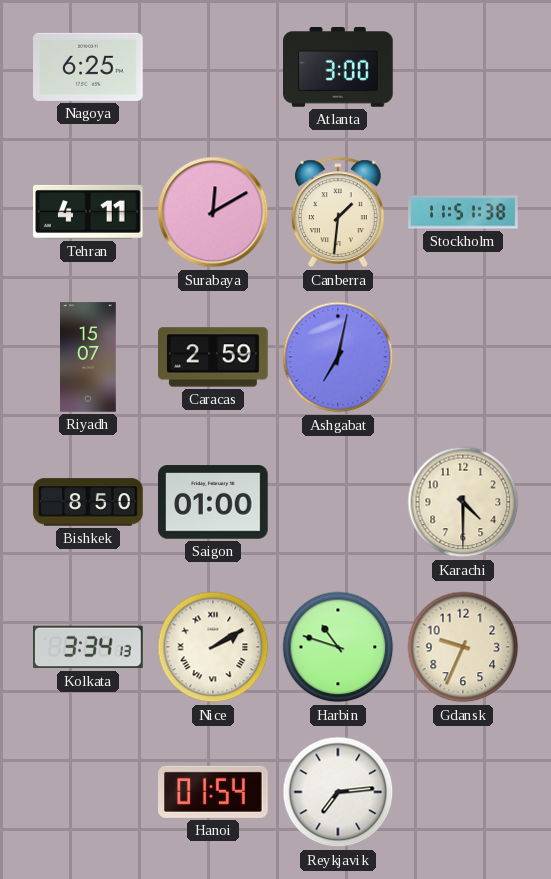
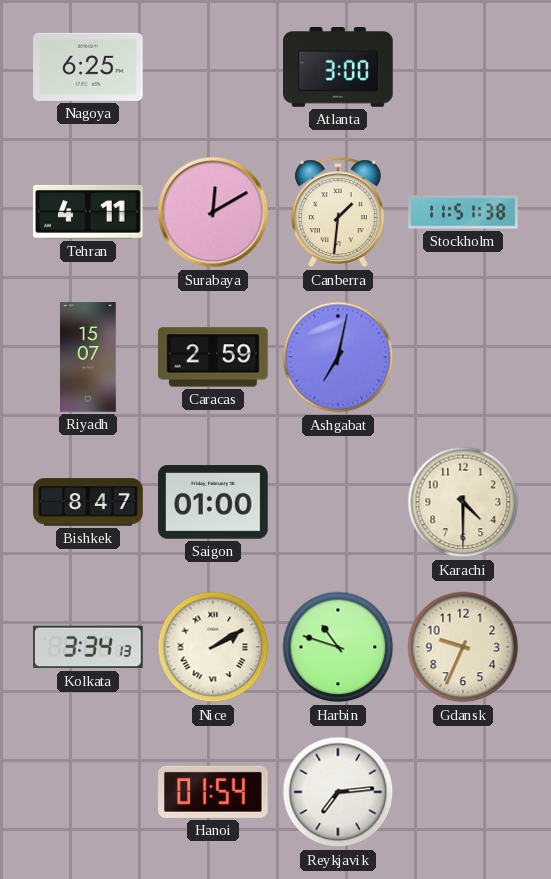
Bishkek: 8:50 -> 8:47 (88, 502)
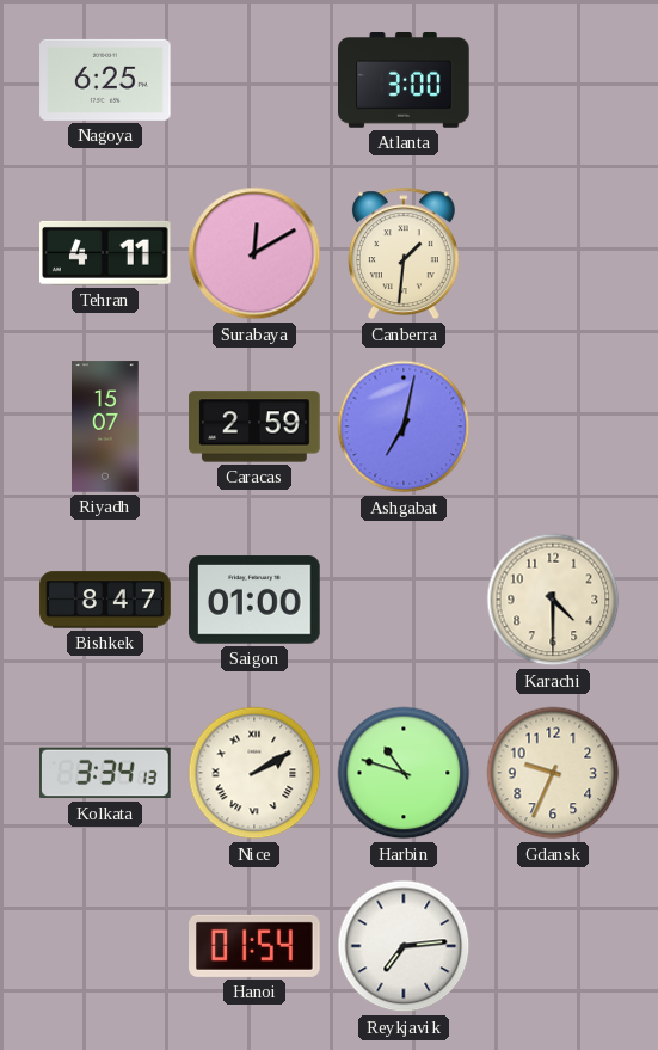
Stockholm: 11:51 -> none (463, 212)
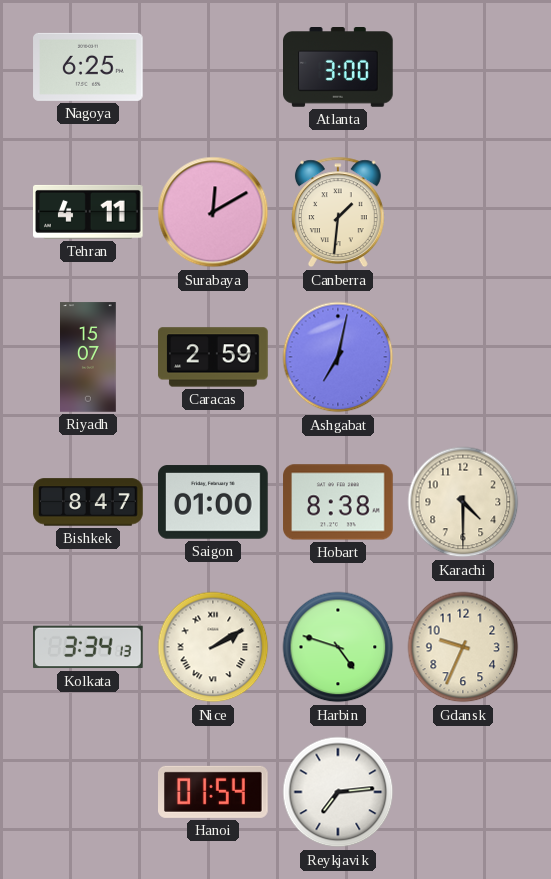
Hobart: none -> 8:38 (338, 502)
Harbin: 10:48 -> 4:48 (338, 647)
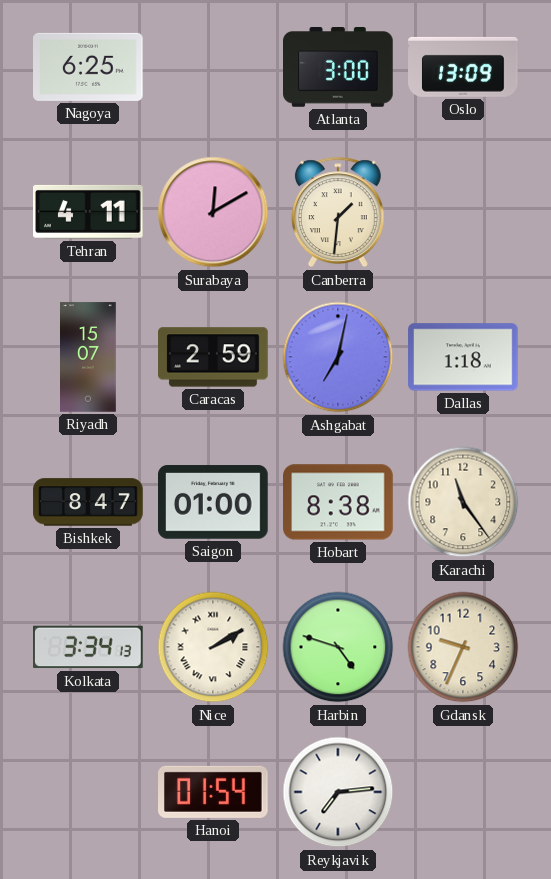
Oslo: none -> 13:09 (463, 67)
Dallas: none -> 1:18 (463, 357)
Karachi: 4:30 -> 11:24 (463, 502)
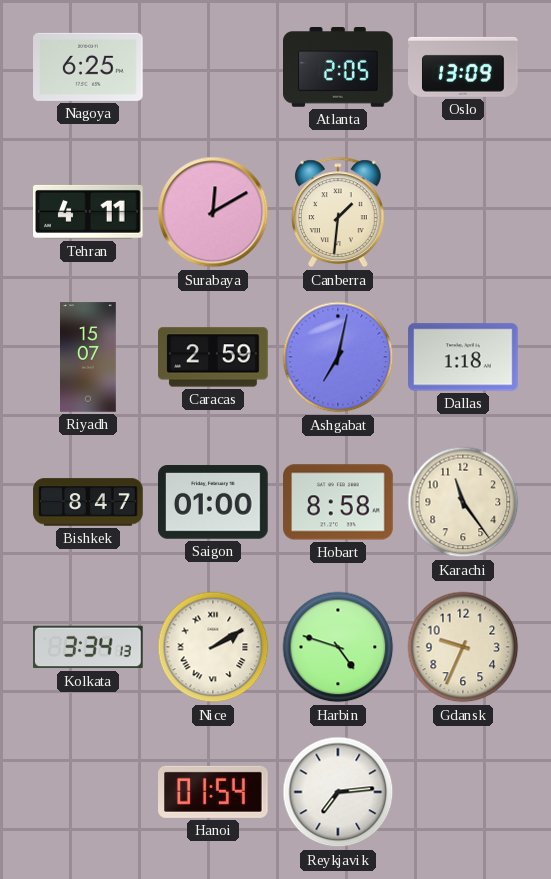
Atlanta: 3:00 -> 2:05 (339, 68)
Hobart: 8:38 -> 8:58 (338, 502)
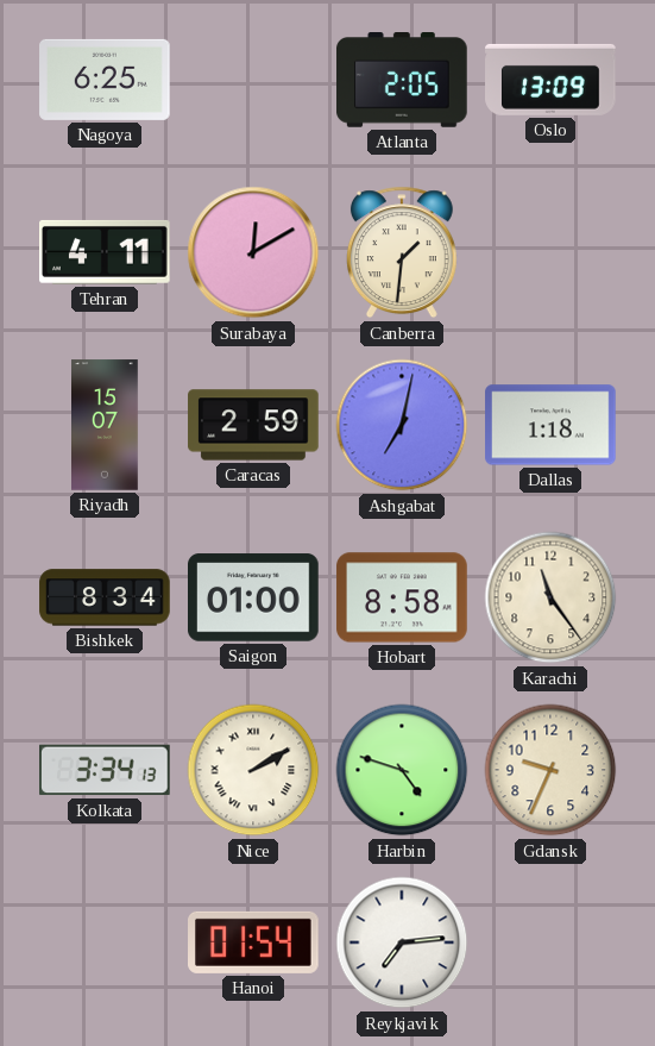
Bishkek: 8:47 -> 8:34 (105, 597)
